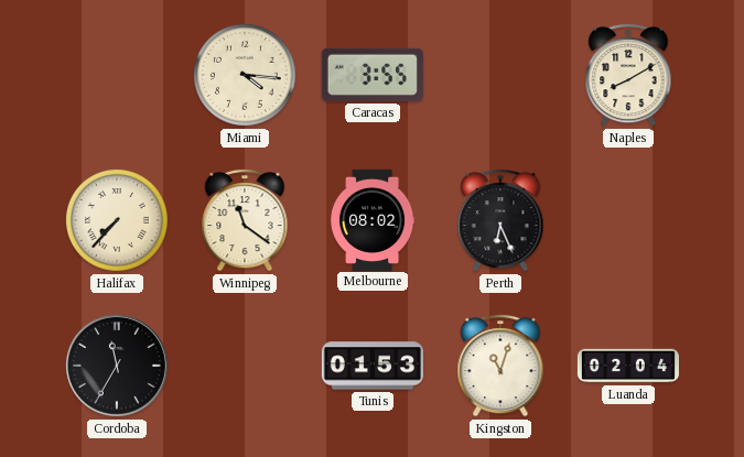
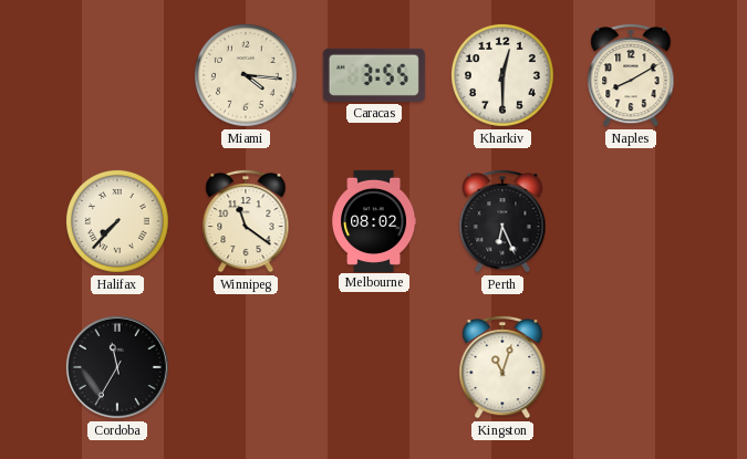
Kharkiv: none -> 12:30 (502, 75)
Tunis: 01:53 -> none (373, 366)
Luanda: 02:04 -> none (627, 366)
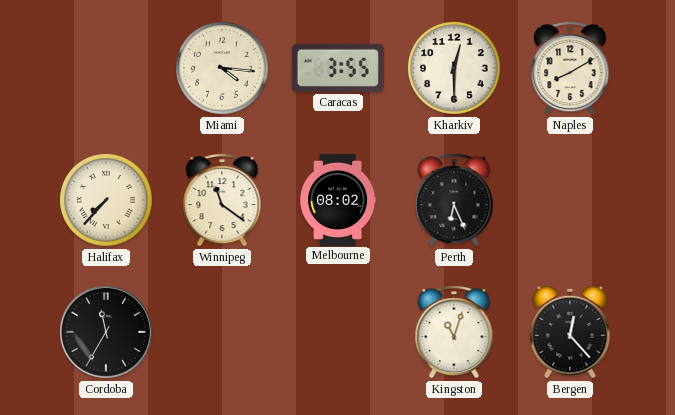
Bergen: none -> 12:23 (570, 332)
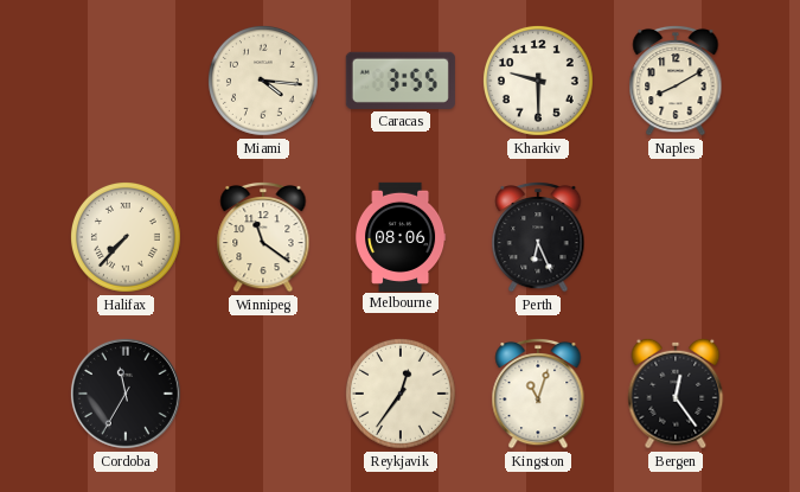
Kharkiv: 12:30 -> 9:30 (538, 81)
Melbourne: 08:02 -> 08:06 (402, 236)
Reykjavik: none -> 12:36 (401, 394)
Bergen: 12:23 -> 12:24 (676, 394)
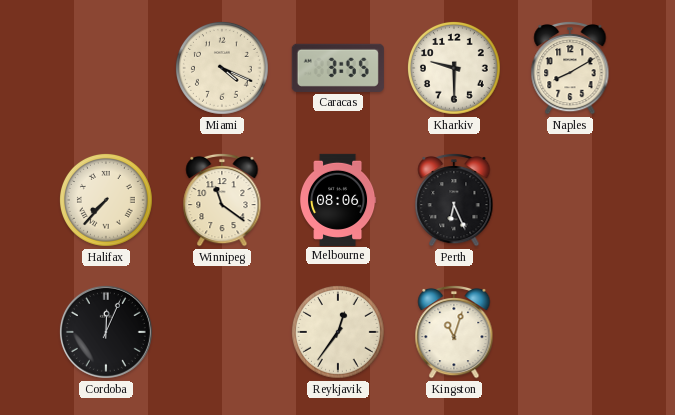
Miami: 4:16 -> 4:19 (222, 68)
Cordoba: 11:35 -> 12:04 (106, 332)
Bergen: 12:24 -> none (676, 394)
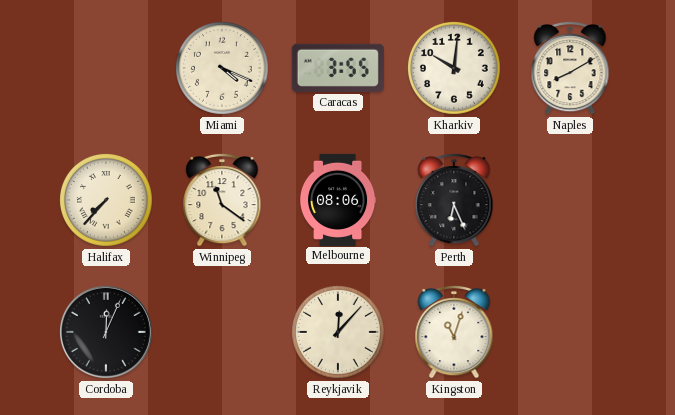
Kharkiv: 9:30 -> 10:01 (454, 68)
Reykjavik: 12:36 -> 12:07 (338, 332)
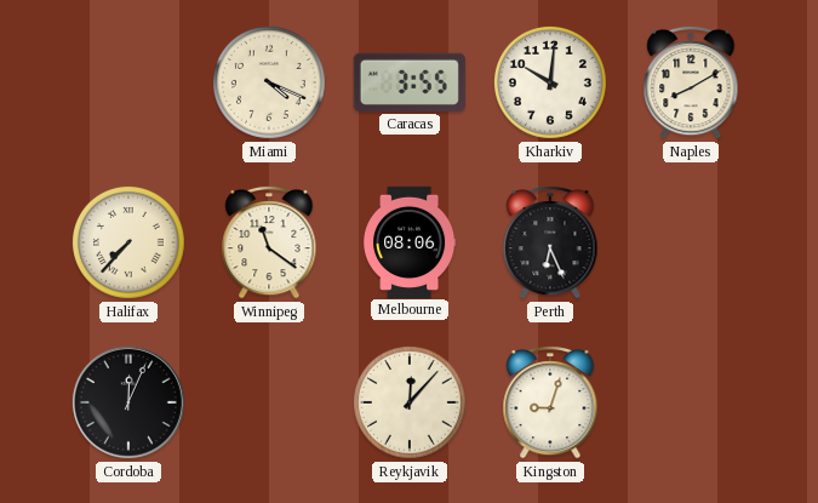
Kingston: 11:03 -> 9:03 (550, 402)
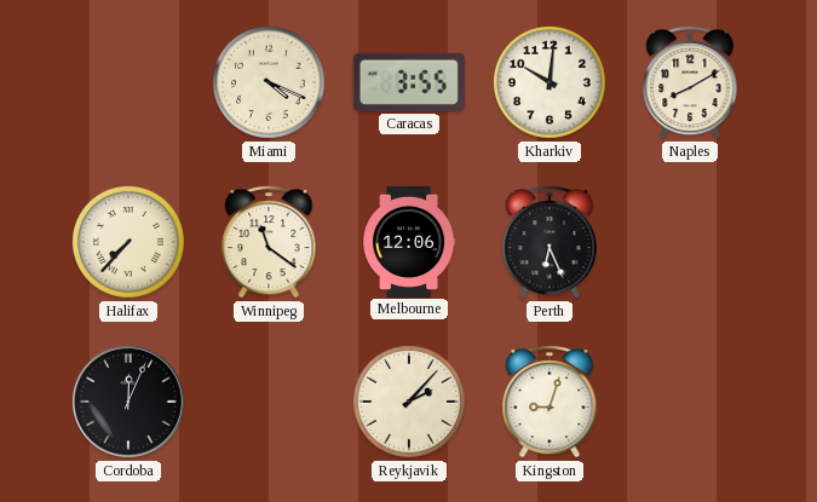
Melbourne: 08:06 -> 12:06 (410, 241)
Reykjavik: 12:07 -> 2:07 (409, 402)
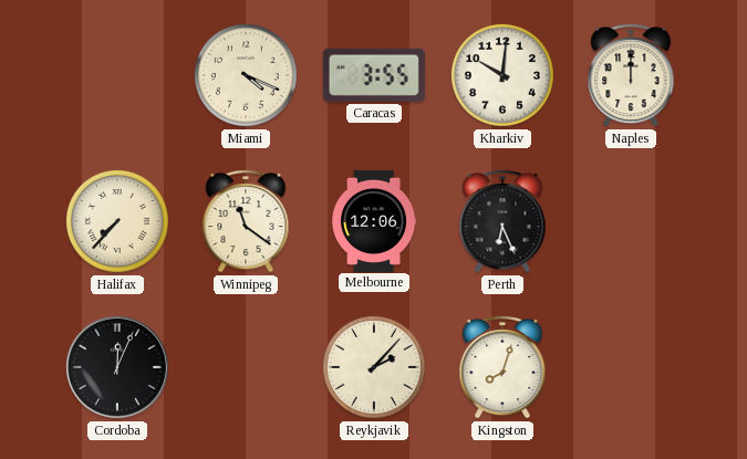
Naples: 8:10 -> 12:00 (631, 75)
Kingston: 9:03 -> 8:03 (502, 367)
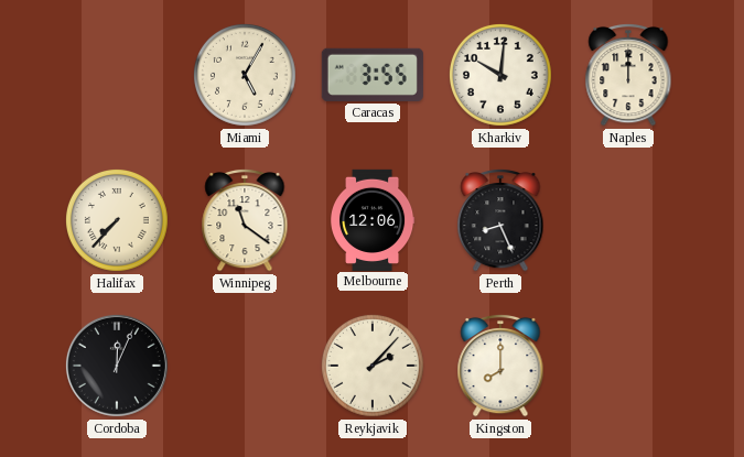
Miami: 4:19 -> 5:05 (245, 75)
Perth: 6:26 -> 8:26 (500, 220)
Kingston: 8:03 -> 8:00 (500, 366)
